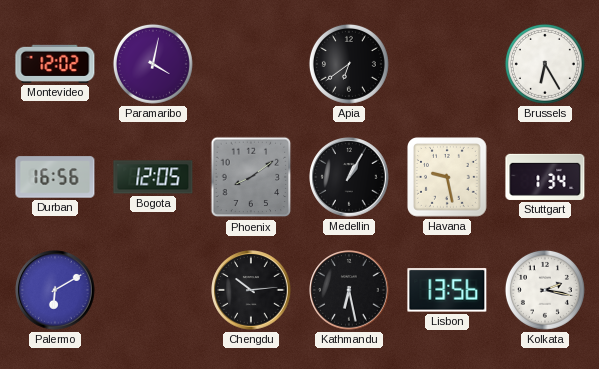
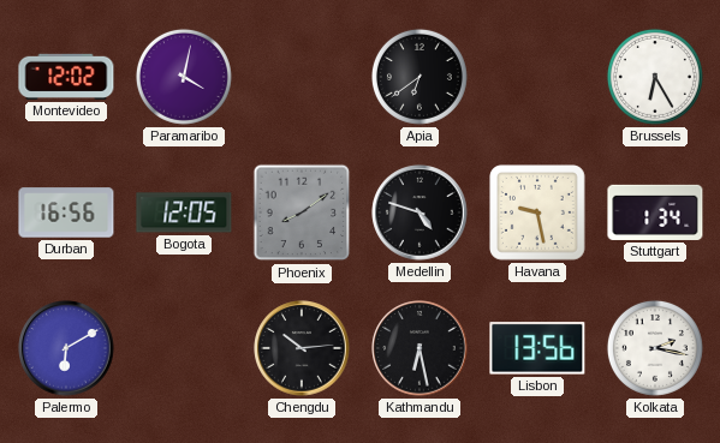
Medellin: 1:05 -> 4:48 (419, 212)
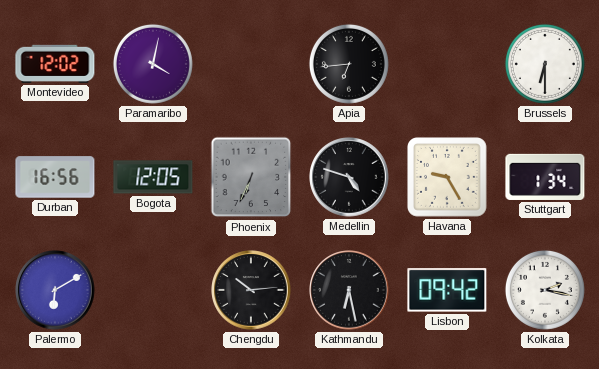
Apia: 6:39 -> 6:44 (349, 64)
Brussels: 6:25 -> 6:30 (545, 64)
Phoenix: 8:09 -> 6:34 (251, 177)
Havana: 9:28 -> 9:25 (448, 178)
Lisbon: 13:56 -> 09:42 (447, 290)
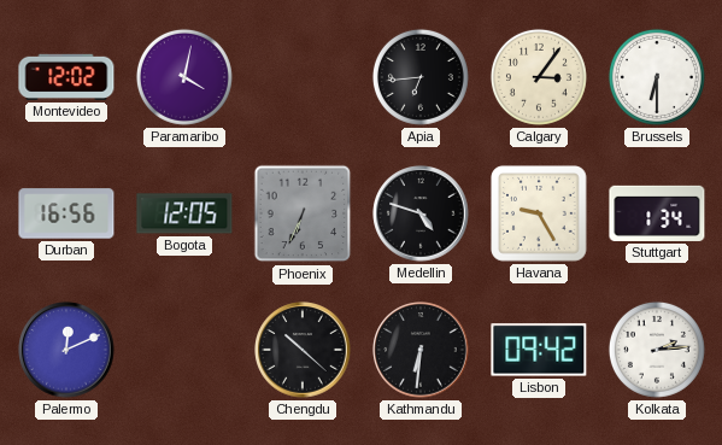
Calgary: none -> 3:06 (539, 77)
Palermo: 6:10 -> 12:11 (66, 350)
Chengdu: 10:14 -> 10:22 (303, 350)
Kathmandu: 6:28 -> 6:31 (421, 350)
Kolkata: 2:17 -> 2:14 (657, 350)
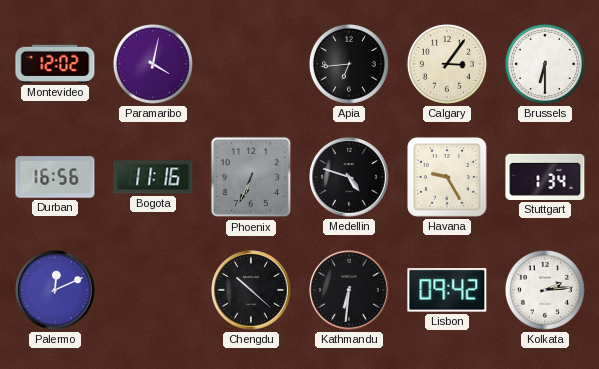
Bogota: 12:05 -> 11:16 (153, 177)
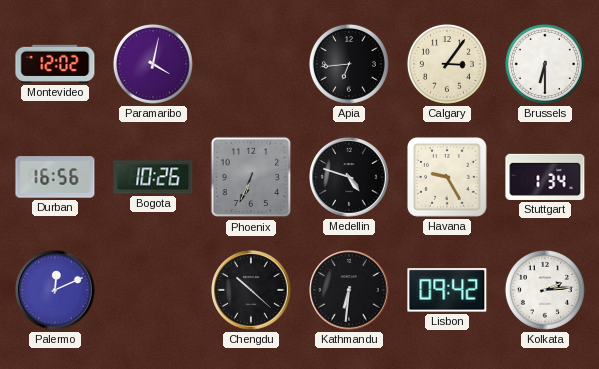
Bogota: 11:16 -> 10:26 (153, 177)
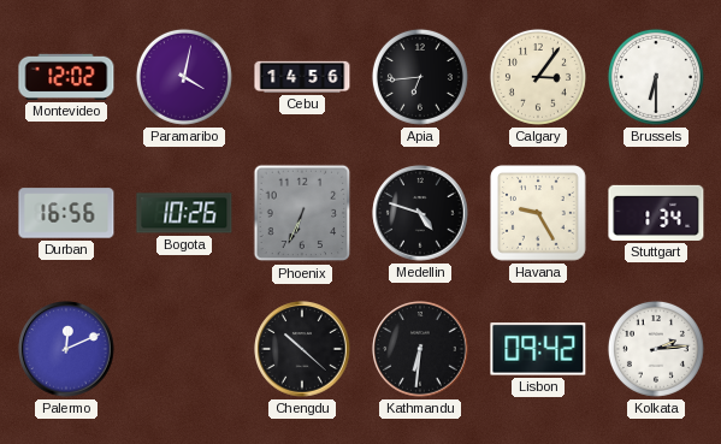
Cebu: none -> 14:56 (302, 77)
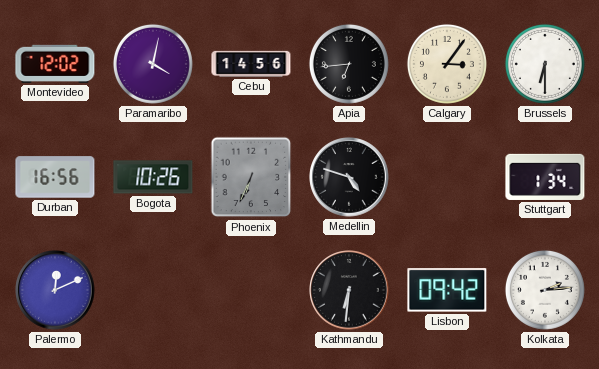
Havana: 9:25 -> none (539, 214)
Chengdu: 10:22 -> none (302, 349)
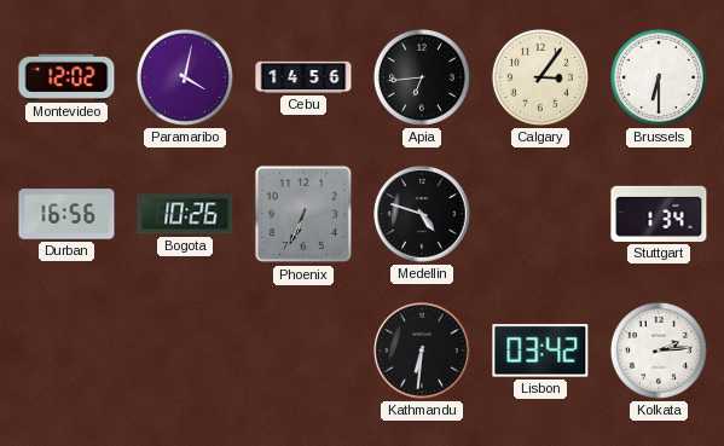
Palermo: 12:11 -> none (55, 290)
Lisbon: 09:42 -> 03:42 (540, 351)
